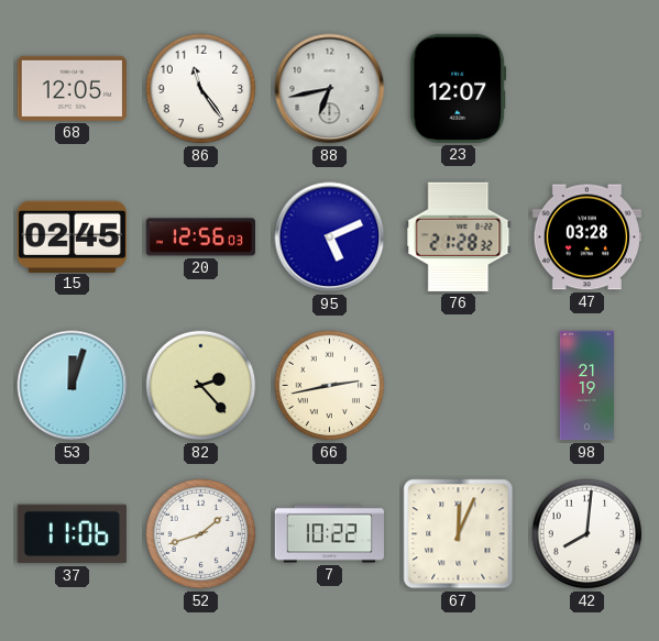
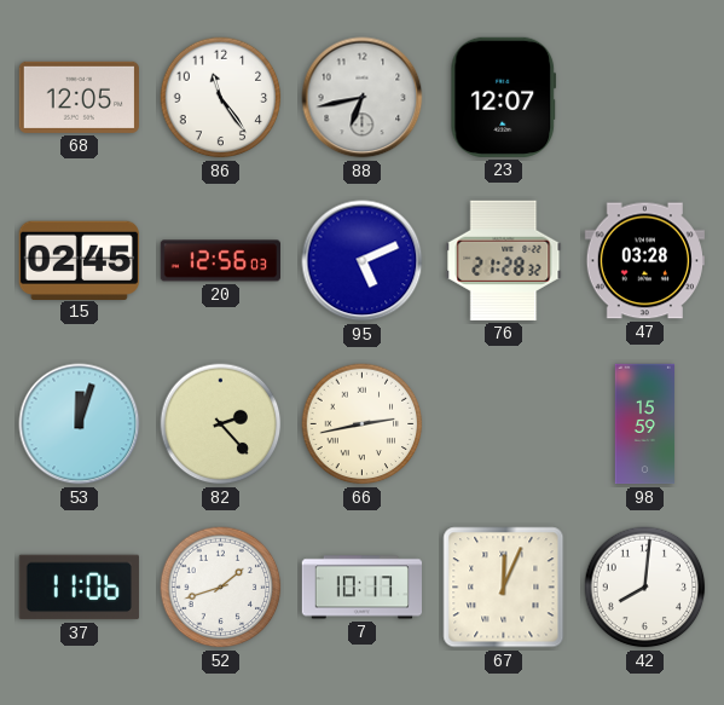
98: 21:19 -> 15:59 (645, 424)
7: 10:22 -> 10:17 (361, 588)
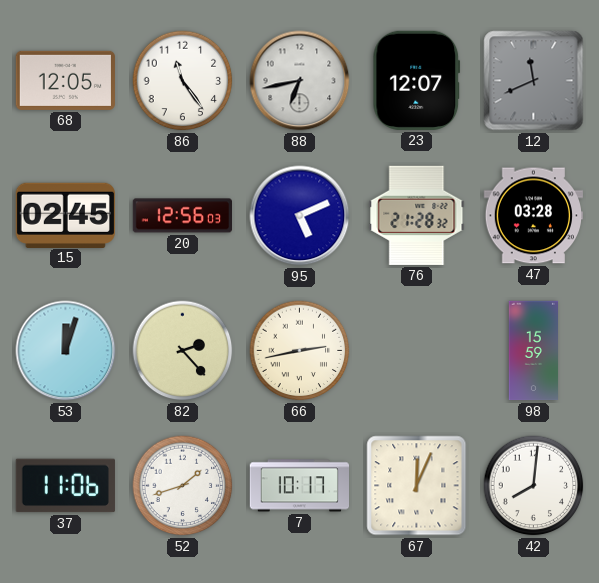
12: none -> 11:41 (534, 81)
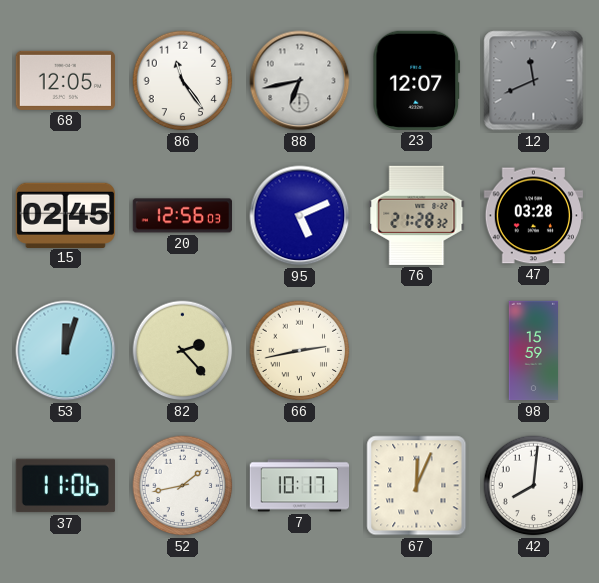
52: 1:42 -> 1:43 (183, 486)
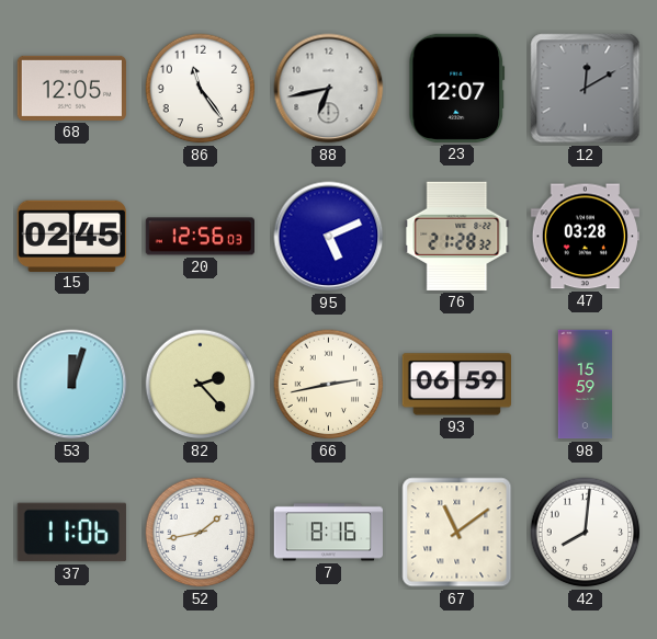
12: 11:41 -> 12:10 (586, 89)
93: none -> 06:59 (456, 385)
7: 10:17 -> 8:16 (328, 533)
67: 12:04 -> 11:09 (457, 533)
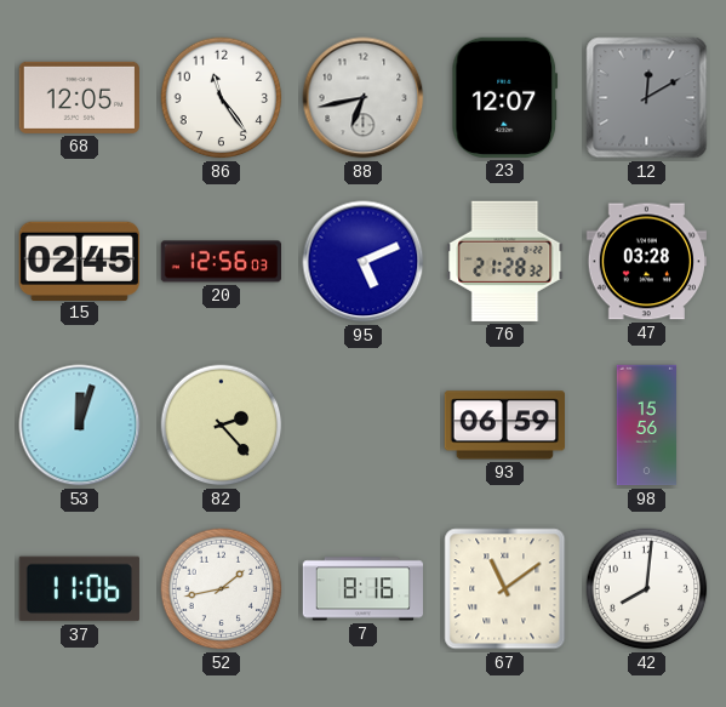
66: 2:43 -> none (329, 385)
98: 15:59 -> 15:56 (647, 426)
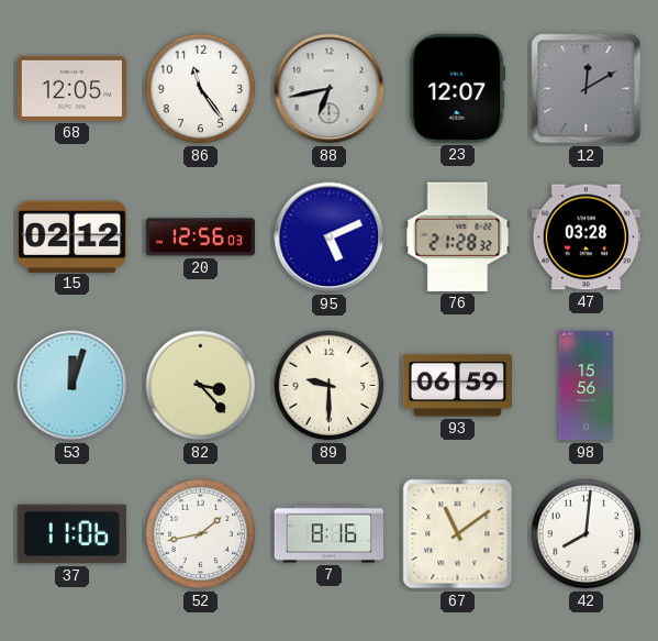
15: 02:45 -> 02:12 (71, 236)
82: 2:23 -> 3:23 (201, 386)
89: none -> 9:30 (330, 386)
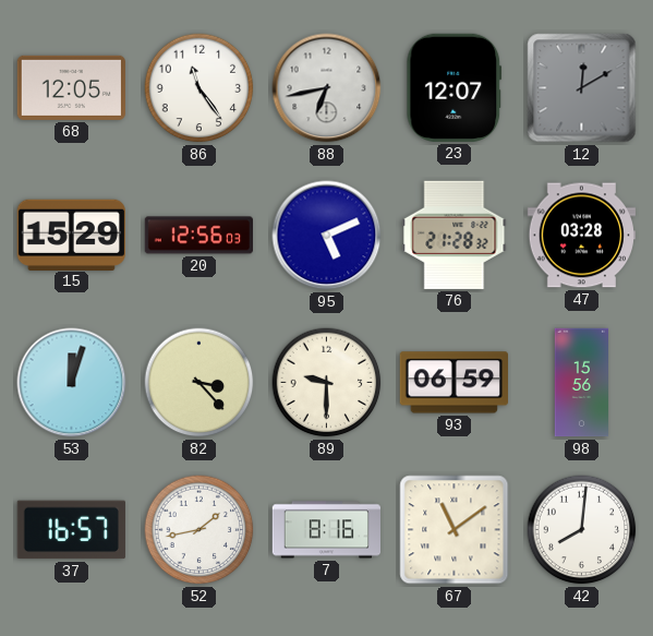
15: 02:12 -> 15:29 (71, 235)
37: 11:06 -> 16:57 (71, 530)
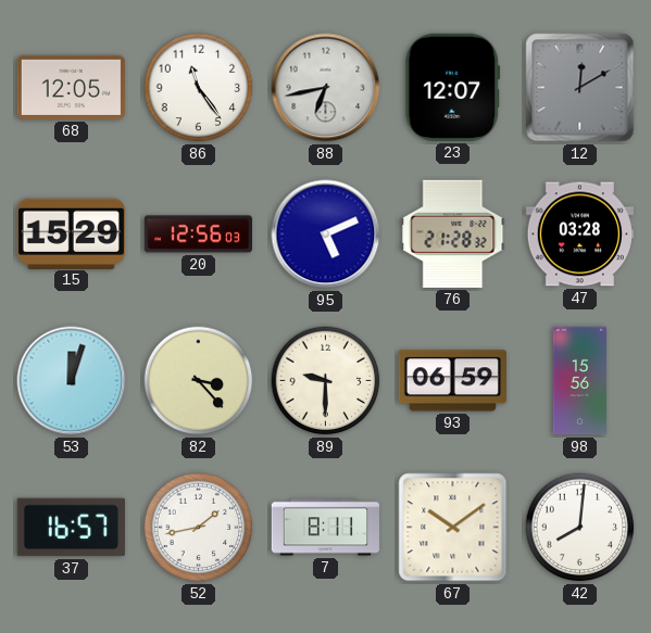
7: 8:16 -> 8:11 (325, 528)
67: 11:09 -> 10:09 (453, 528)
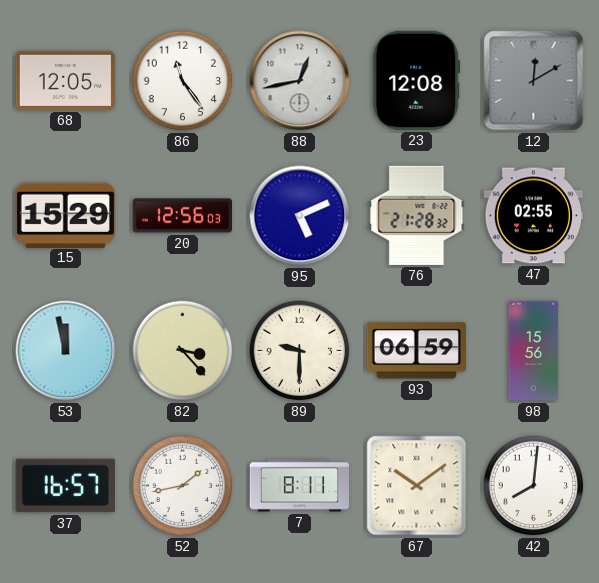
88: 6:43 -> 12:43 (300, 81)
23: 12:07 -> 12:08 (417, 80)
47: 03:28 -> 02:55 (533, 216)
53: 12:03 -> 11:58 (66, 351)
